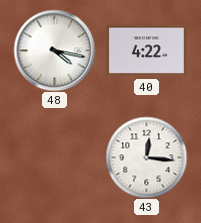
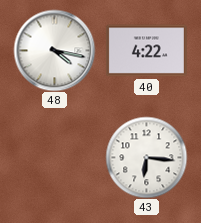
43: 12:16 -> 6:16 (146, 157)
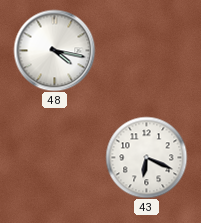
40: 4:22 -> none (146, 51)
43: 6:16 -> 6:19 (146, 157)
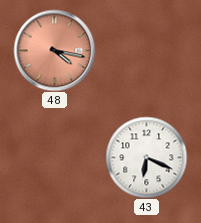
48 dial: white -> salmon (54, 50)
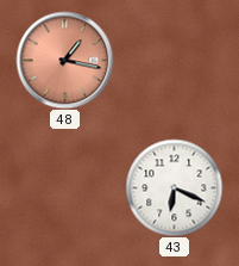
48: 4:17 -> 1:17 (64, 60)
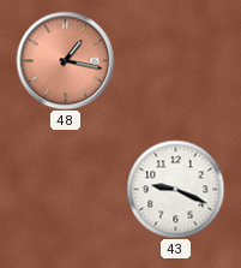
43: 6:19 -> 9:19 (175, 189)
